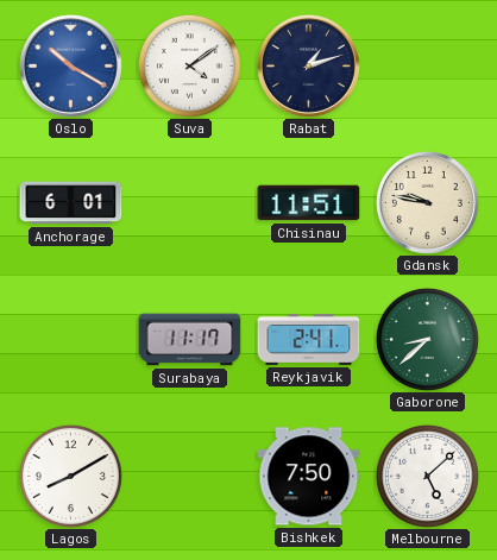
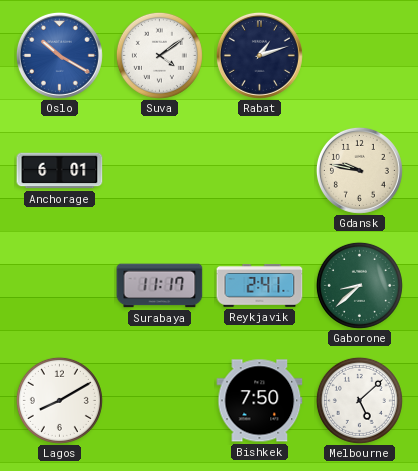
Chisinau: 11:51 -> none (309, 203)
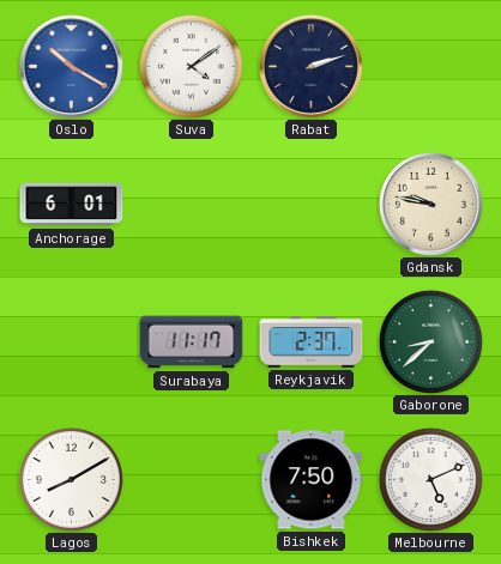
Rabat: 1:12 -> 2:12 (310, 66)
Reykjavik: 2:41 -> 2:37 (312, 342)
Melbourne: 5:08 -> 5:11 (430, 479)
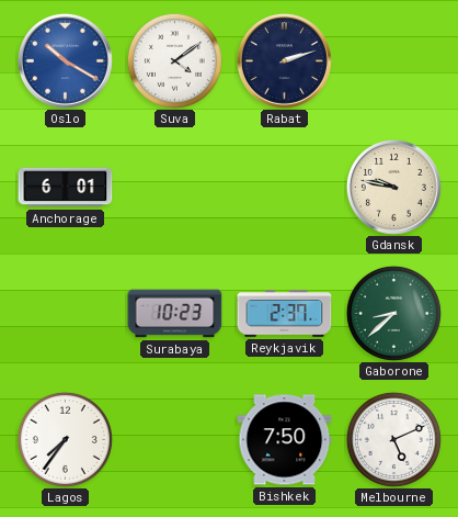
Surabaya: 11:17 -> 10:23 (175, 314)
Lagos: 8:10 -> 7:36 (65, 439)
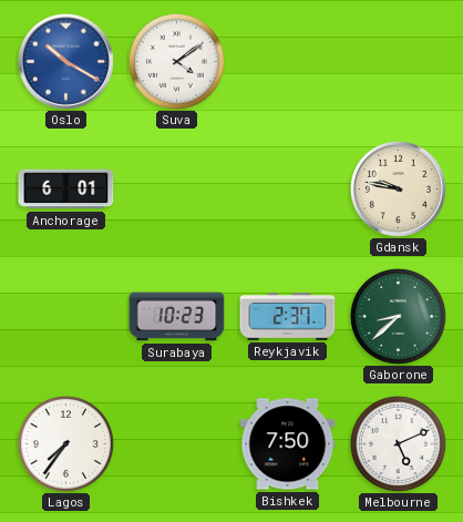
Rabat: 2:12 -> none (284, 60)
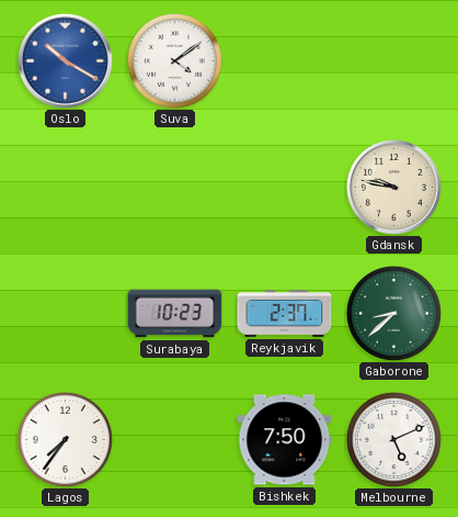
Anchorage: 6:01 -> none (66, 190)
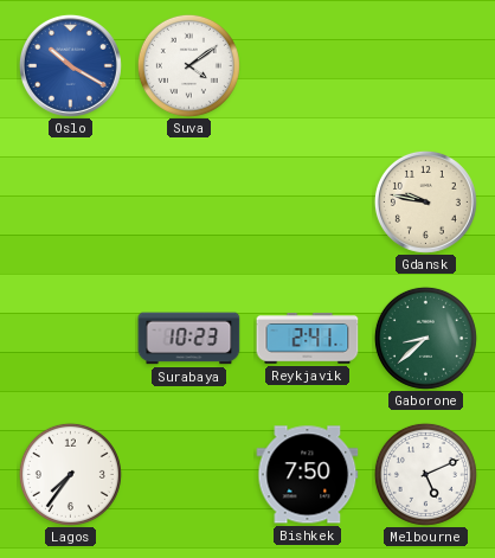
Reykjavik: 2:37 -> 2:41 (308, 339)
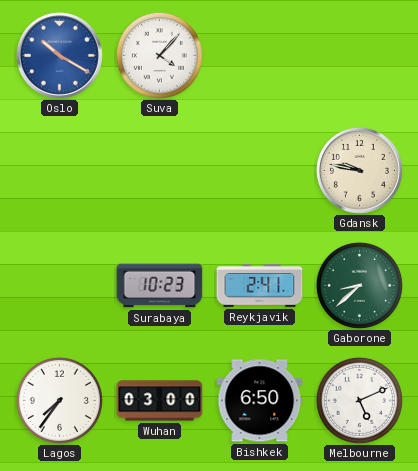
Suva: 4:09 -> 4:07 (159, 55)
Wuhan: none -> 03:00 (160, 401)
Bishkek: 7:50 -> 6:50 (260, 401)
